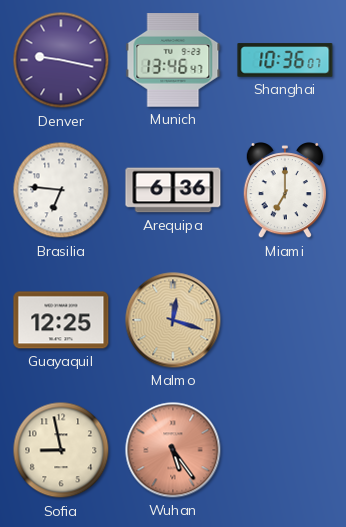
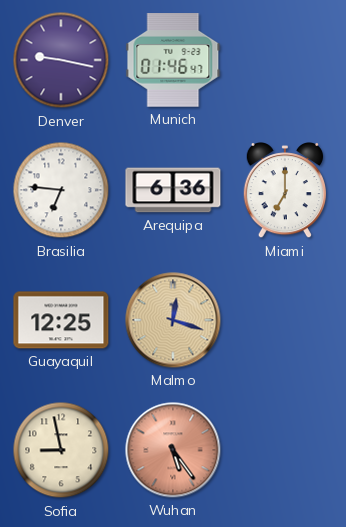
Munich: 13:46 -> 01:46 (173, 60)
Shanghai: 10:36 -> none (285, 60)
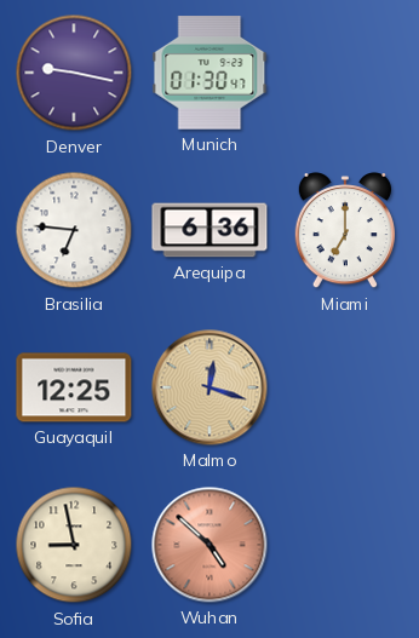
Munich: 01:46 -> 01:30 (209, 73)
Wuhan: 5:24 -> 4:52 (209, 545)
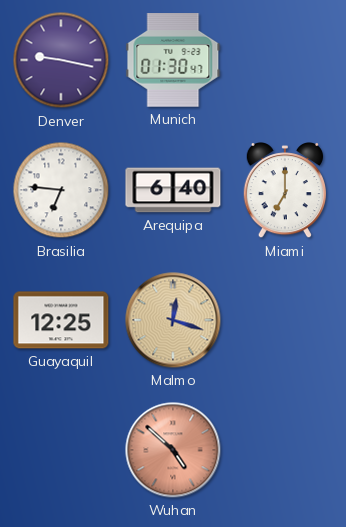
Arequipa: 6:36 -> 6:40 (173, 190)
Sofia: 8:58 -> none (74, 545)
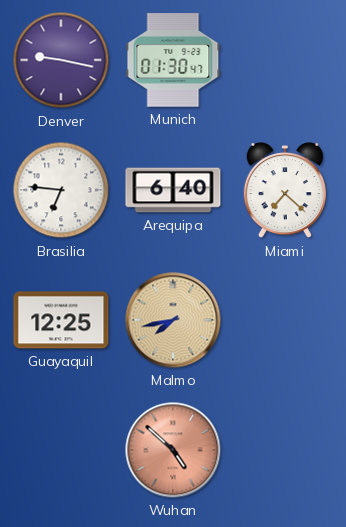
Miami: 7:00 -> 7:22 (284, 190)
Malmo: 12:18 -> 7:43 (173, 320)
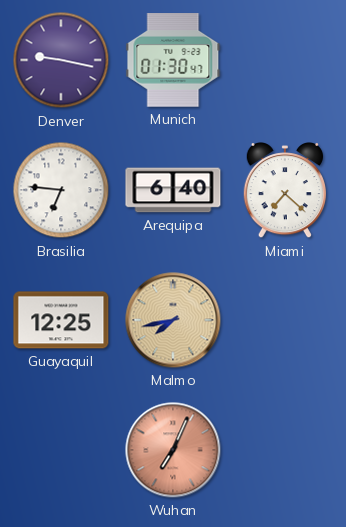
Wuhan: 4:52 -> 7:04 (173, 450)
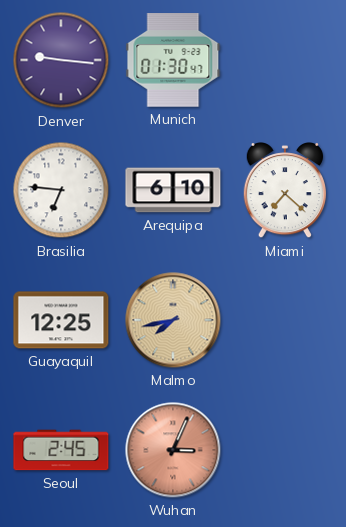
Denver: 9:17 -> 9:16 (61, 60)
Arequipa: 6:40 -> 6:10 (173, 190)
Seoul: none -> 2:45 (61, 450)
Wuhan: 7:04 -> 3:04 (173, 450)
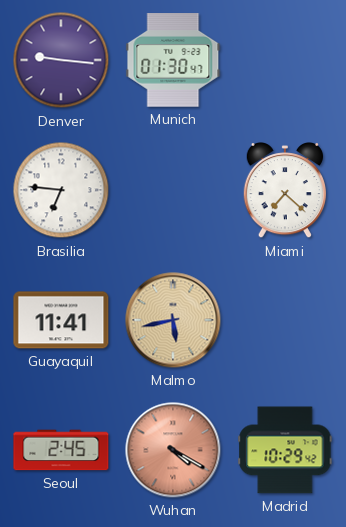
Arequipa: 6:10 -> none (173, 190)
Guayaquil: 12:25 -> 11:41 (61, 320)
Malmo: 7:43 -> 5:43 (173, 320)
Wuhan: 3:04 -> 4:20 (173, 450)
Madrid: none -> 10:29 (285, 450)
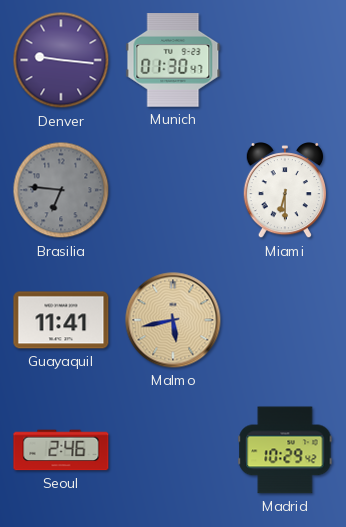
Brasilia dial: white -> grey (61, 190)
Miami: 7:22 -> 6:30 (284, 190)
Seoul: 2:45 -> 2:46 (61, 450)
Wuhan: 4:20 -> none (173, 450)
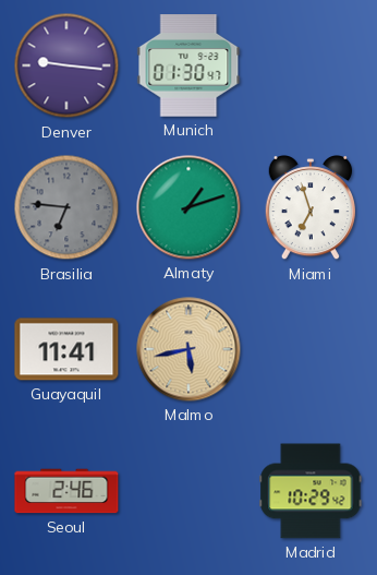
Almaty: none -> 1:12 (188, 207)
Miami: 6:30 -> 6:57 (309, 207)
